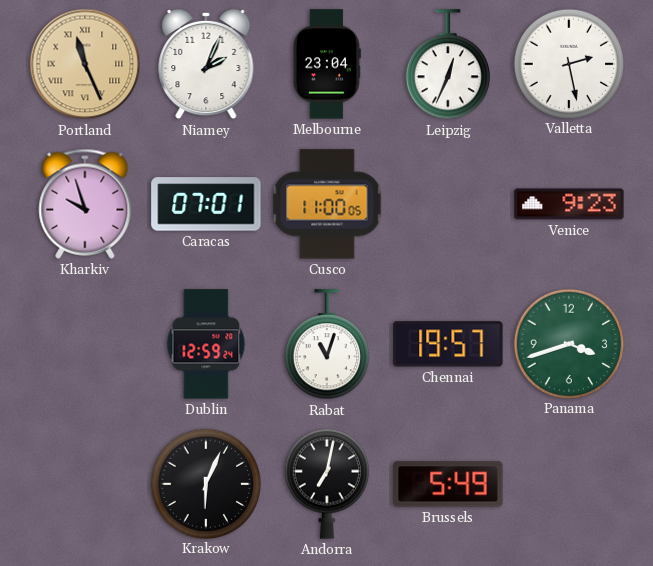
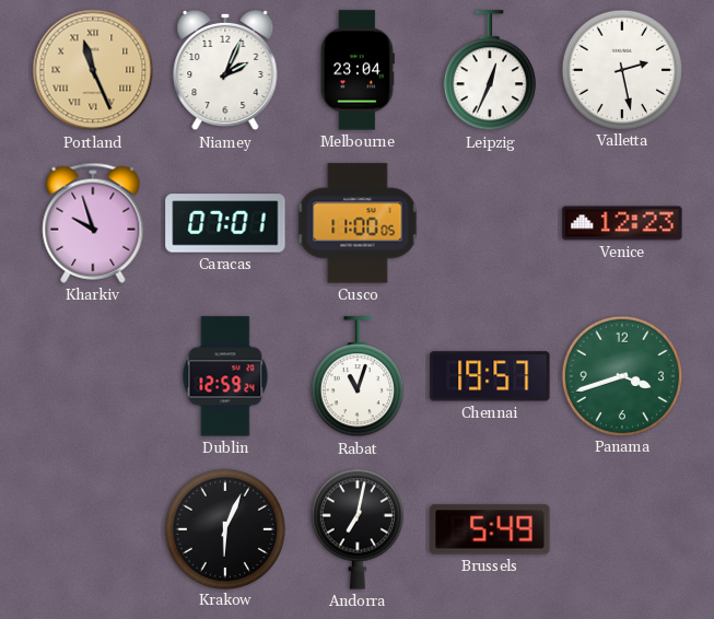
Venice: 9:23 -> 12:23 (622, 223)
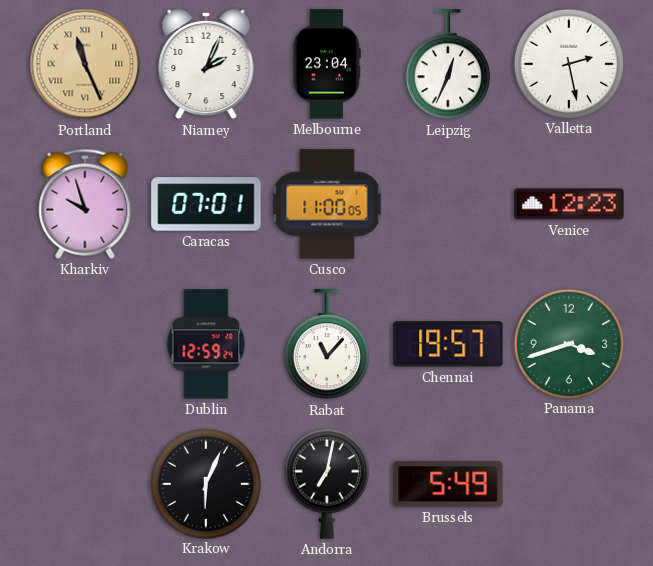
Rabat: 11:03 -> 11:07 (327, 345)
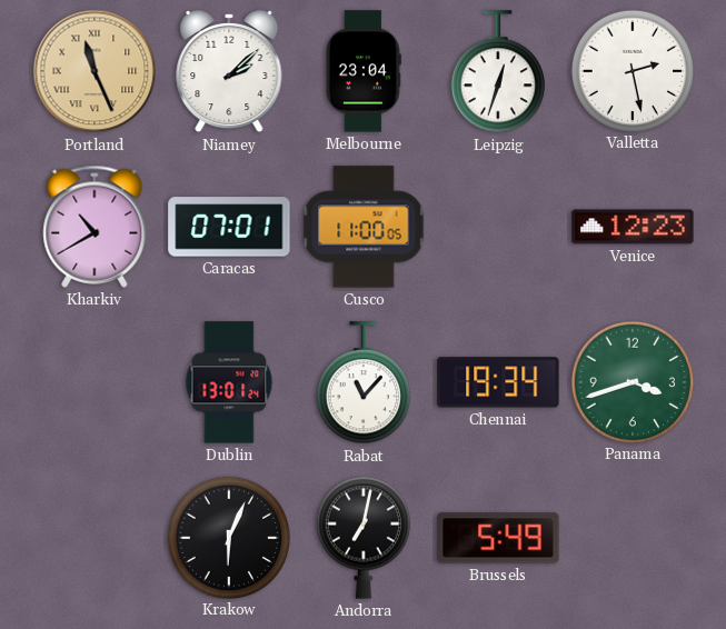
Niamey: 2:04 -> 2:08 (229, 71)
Leipzig: 12:34 -> 12:33 (498, 72)
Kharkiv: 9:57 -> 10:40 (95, 227)
Dublin: 12:59 -> 13:01 (229, 382)
Chennai: 19:57 -> 19:34 (498, 382)
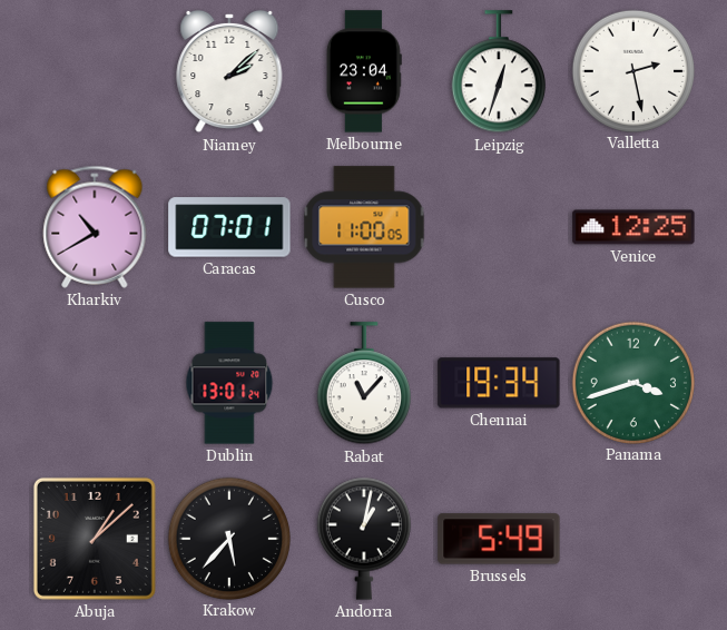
Portland: 11:26 -> none (95, 71)
Venice: 12:23 -> 12:25 (633, 227)
Abuja: none -> 1:08 (95, 539)
Krakow: 6:04 -> 5:37 (228, 538)
Andorra: 7:02 -> 1:02 (364, 539)
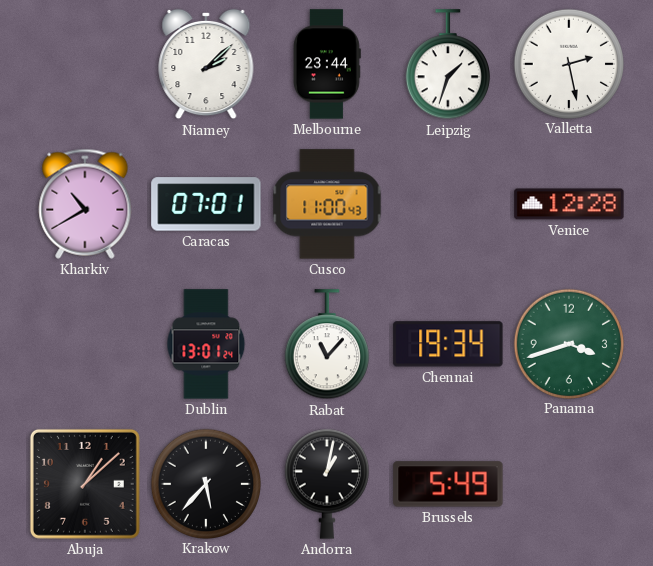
Melbourne: 23:04 -> 23:44 (327, 64)
Leipzig: 12:33 -> 1:33 (448, 65)
Cusco: 11:00:05 -> 11:00:43 (327, 204)
Venice: 12:25 -> 12:28 (569, 204)
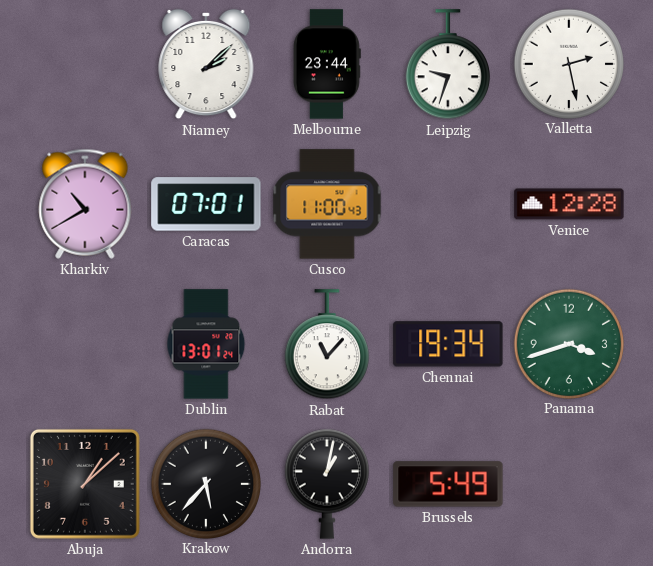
Leipzig: 1:33 -> 9:33 (448, 65)
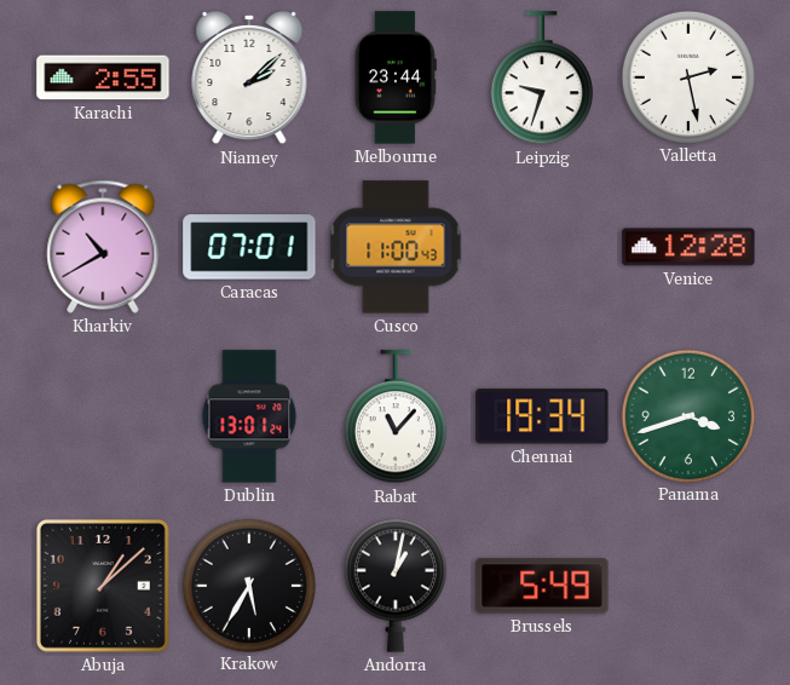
Karachi: none -> 2:55 (103, 77)
Krakow: 5:37 -> 5:35 (248, 585)
